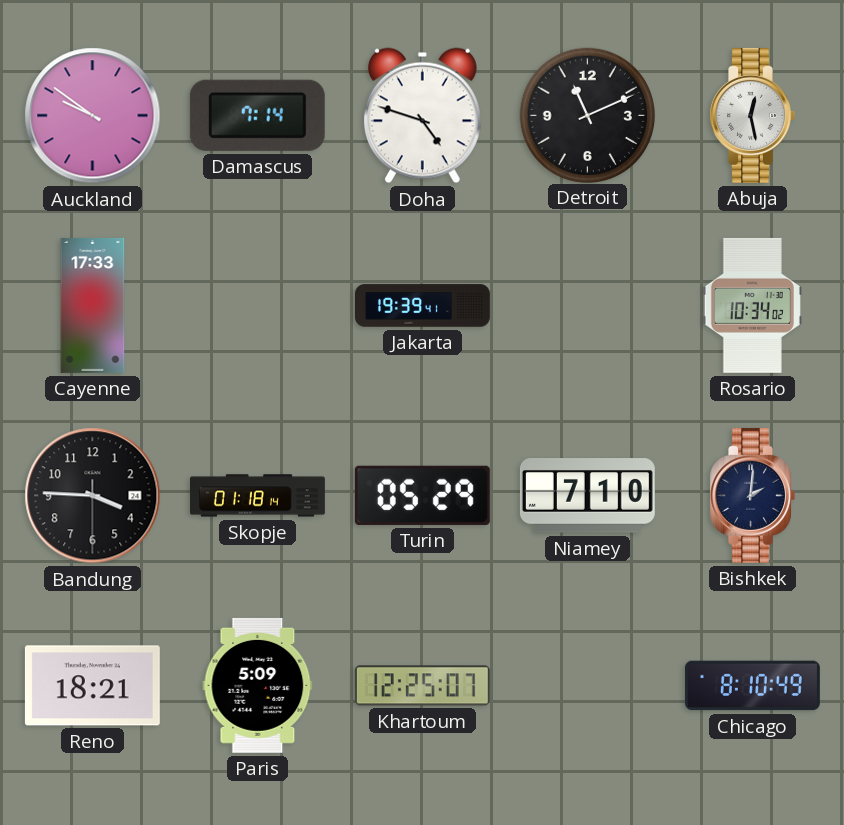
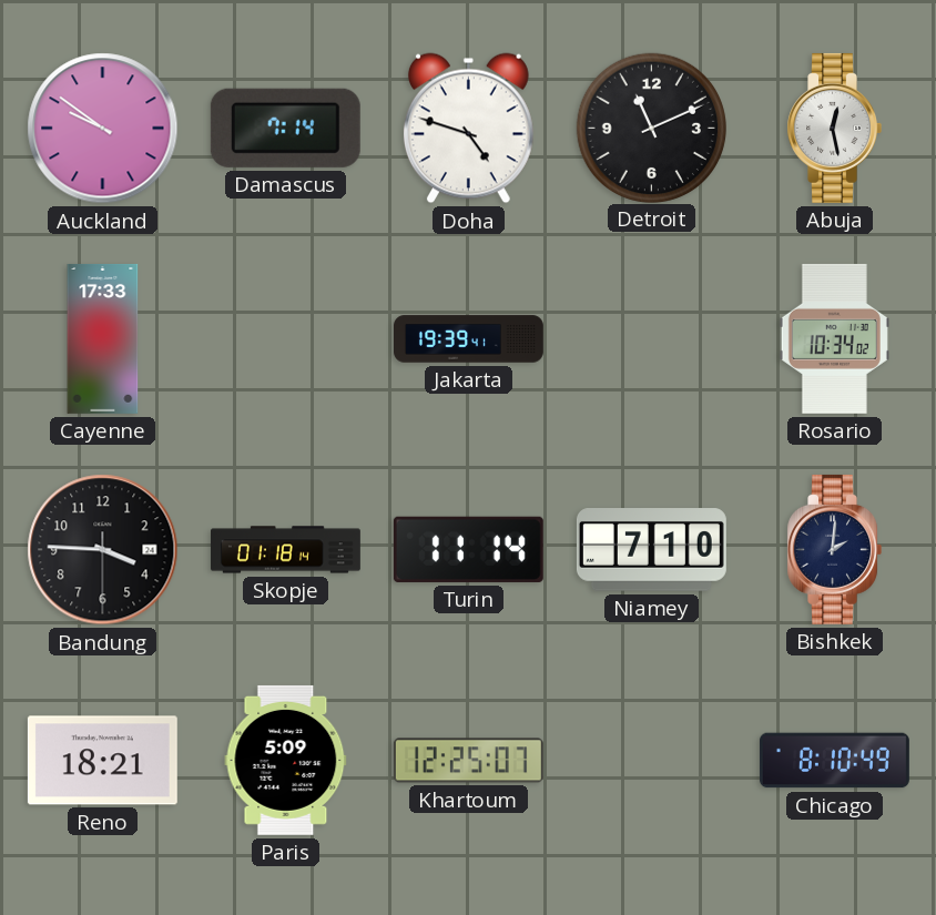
Turin: 05:29 -> 11:14 (468, 549)
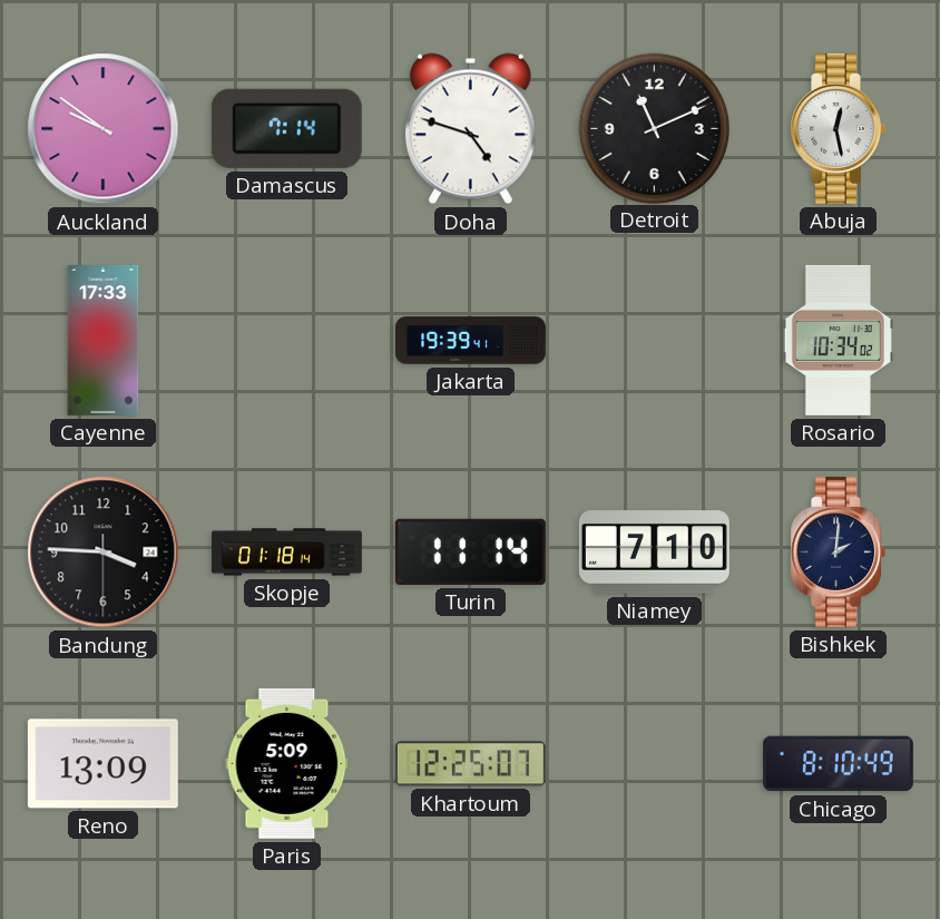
Reno: 18:21 -> 13:09 (102, 764)
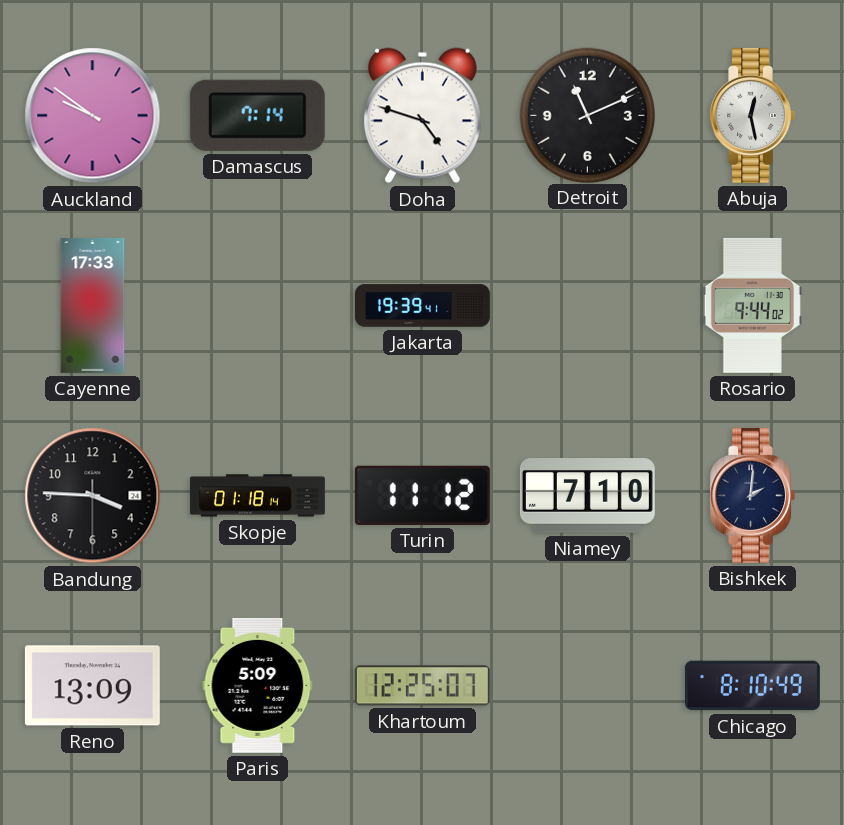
Rosario: 10:34 -> 9:44 (752, 305)
Turin: 11:14 -> 11:12 (422, 495)
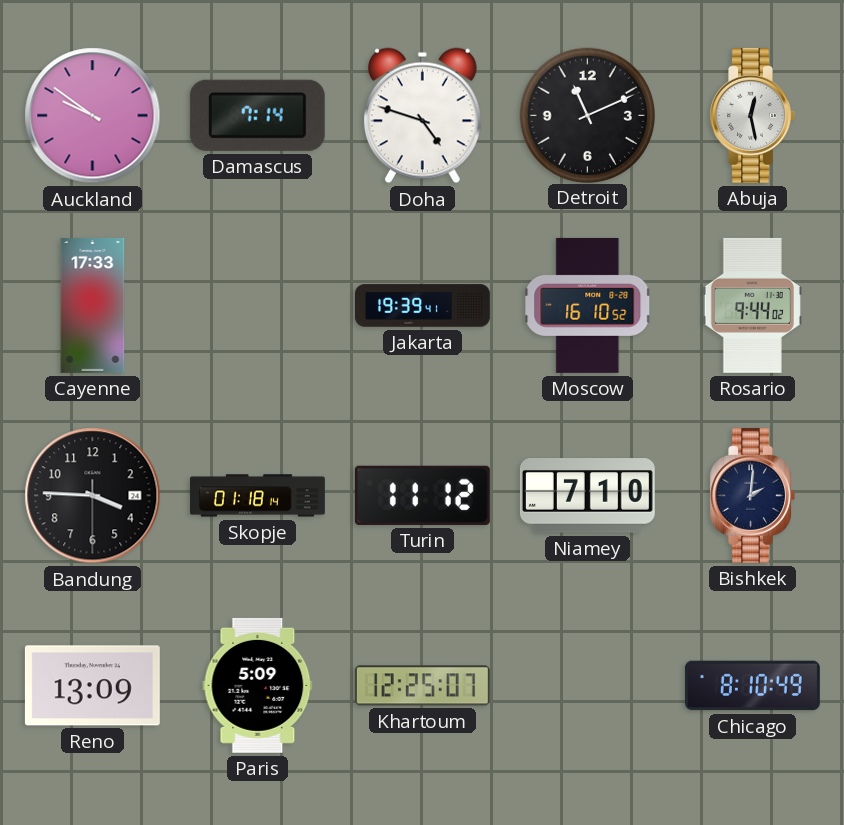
Moscow: none -> 16:10 (588, 305)
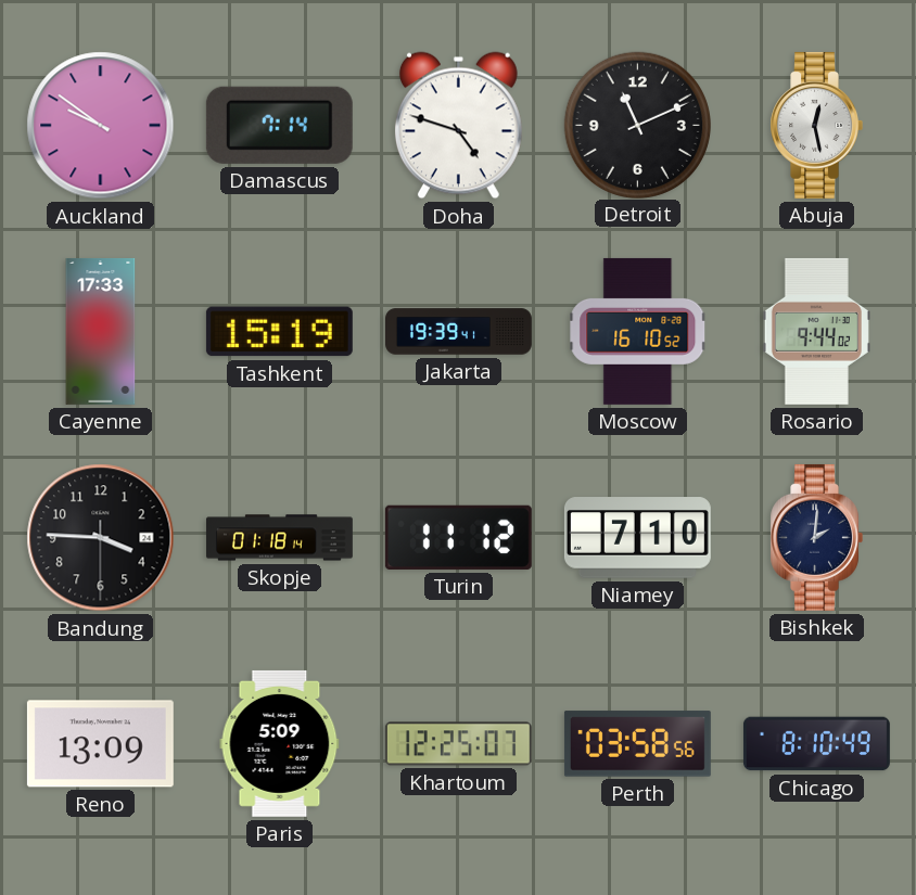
Tashkent: none -> 15:19 (279, 332)
Perth: none -> 03:58 (637, 744)
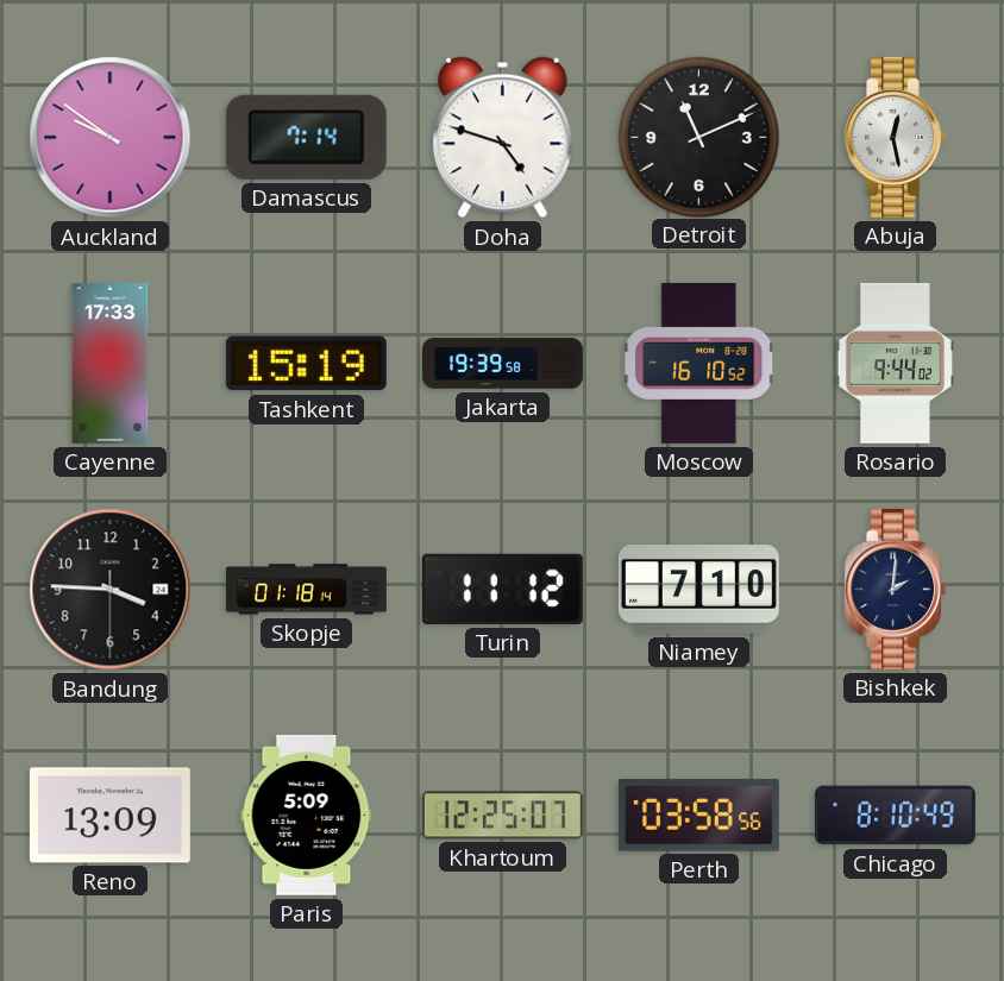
Jakarta: 19:39:41 -> 19:39:58 (503, 364)
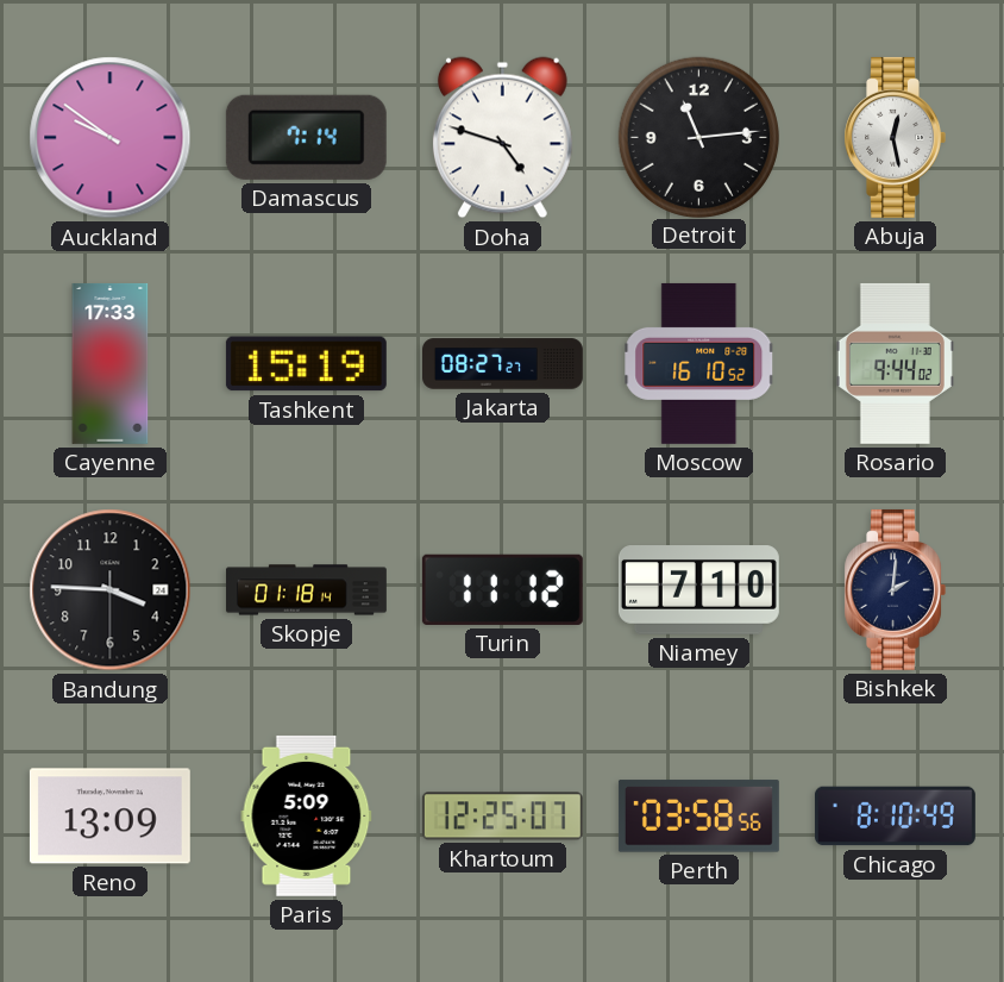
Detroit: 11:11 -> 11:14 (698, 137)
Jakarta: 19:39 -> 08:27 (503, 364)
